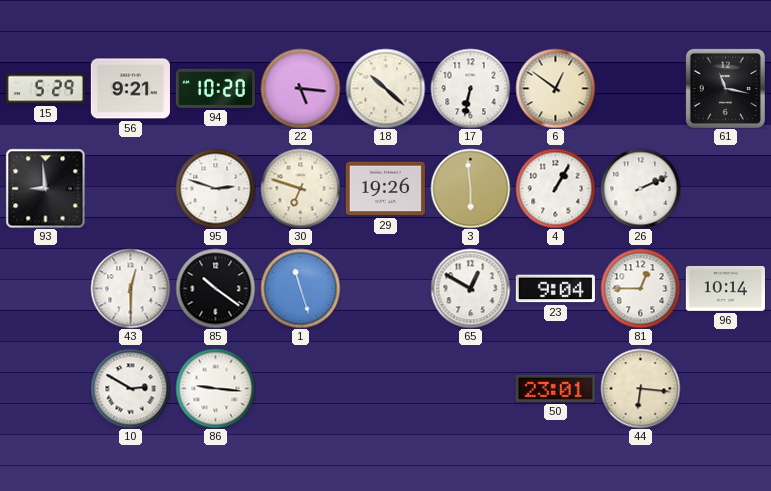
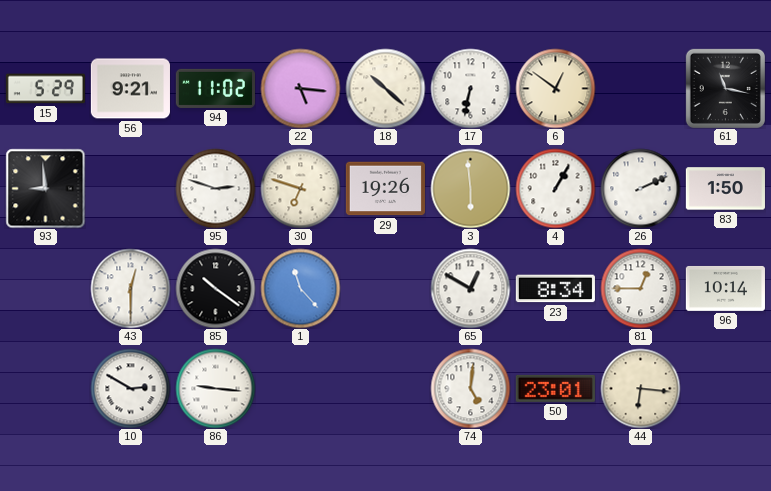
94: 10:20 -> 11:02 (215, 88)
83: none -> 1:50 (725, 189)
1: 11:27 -> 11:23 (300, 288)
23: 9:04 -> 8:34 (555, 289)
74: none -> 5:01 (470, 388)
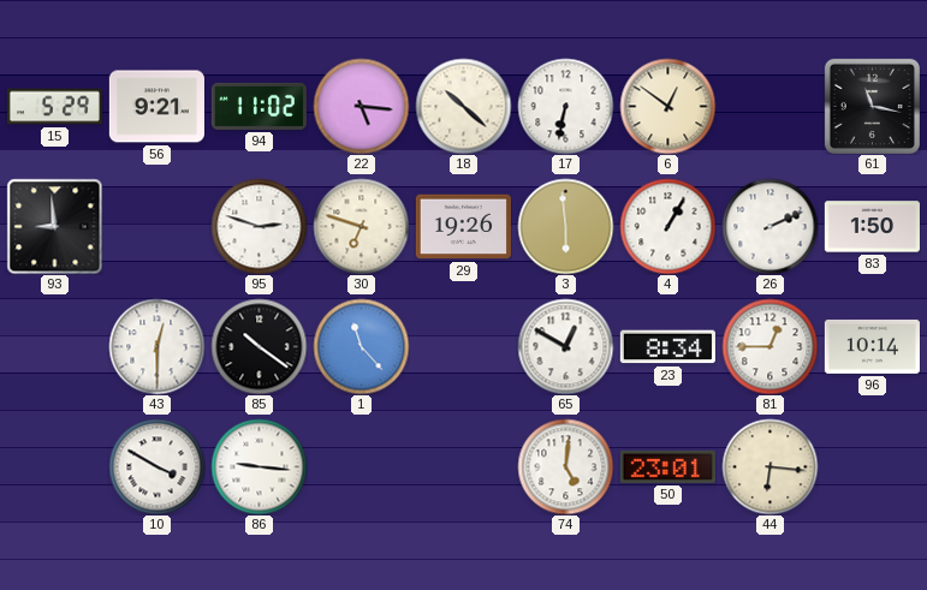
10: 2:50 -> 3:50 (156, 466)
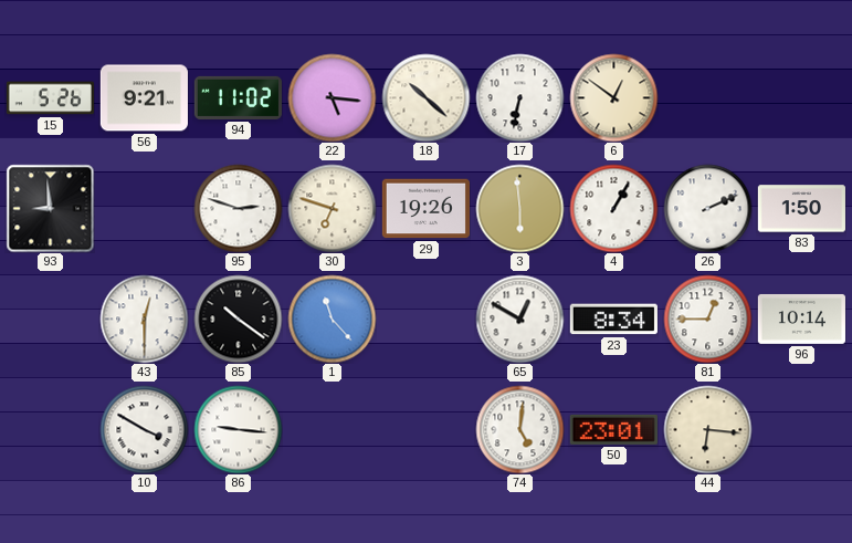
15: 5:29 -> 5:26 (50, 98)
61: 11:17 -> none (872, 106)
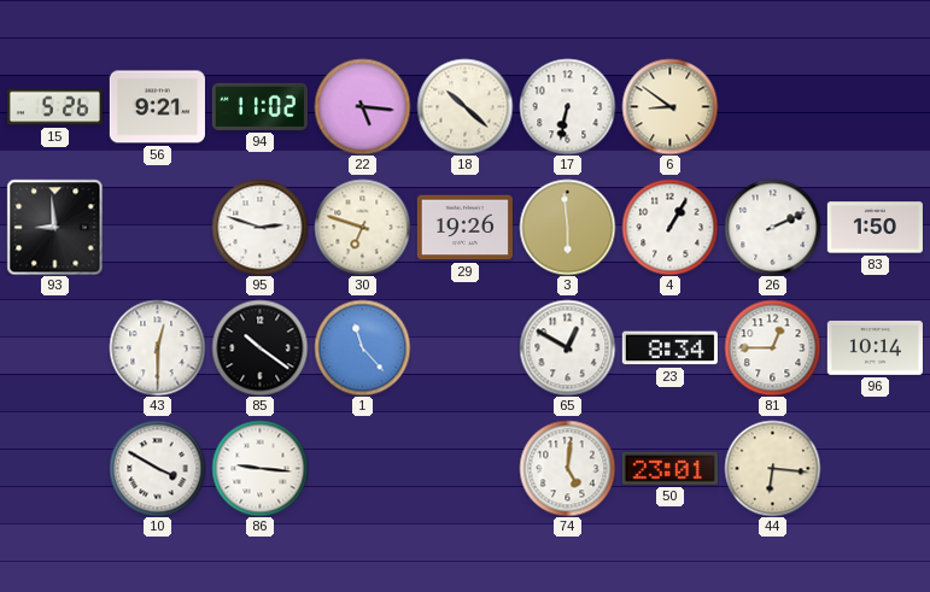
6: 12:51 -> 8:51 (669, 106)
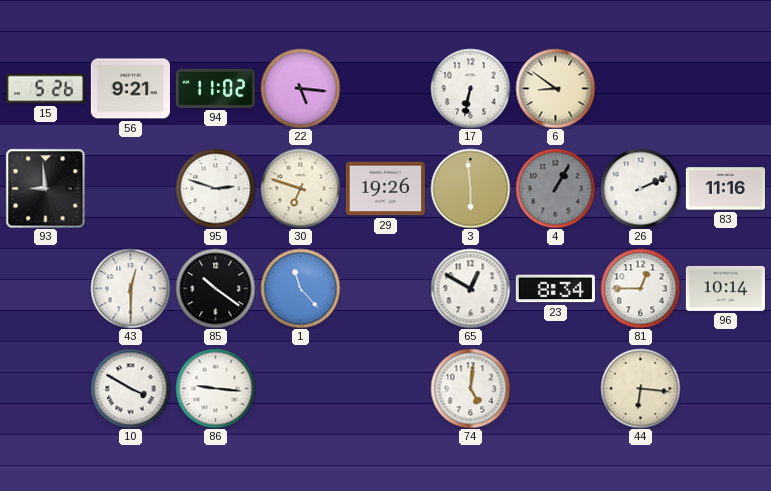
18: 10:22 -> none (464, 106)
4 dial: white -> grey (555, 188)
83: 1:50 -> 11:16 (725, 189)
50: 23:01 -> none (669, 468)
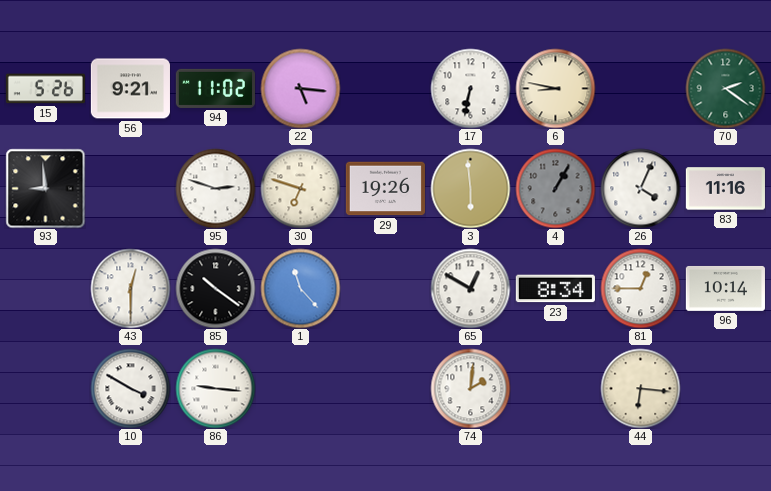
6: 8:51 -> 8:47 (555, 88)
70: none -> 2:21 (725, 88)
26: 2:11 -> 4:04 (640, 188)
74: 5:01 -> 2:01 (470, 388)
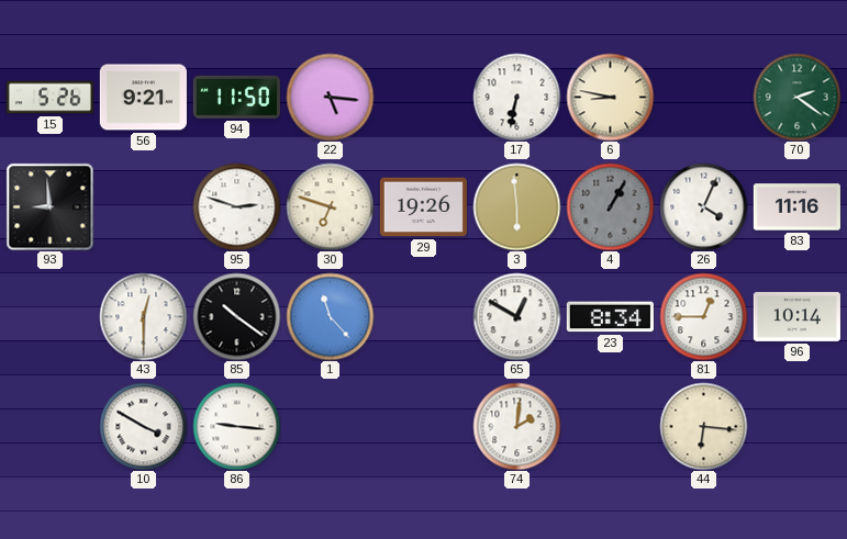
94: 11:02 -> 11:50 (236, 97)
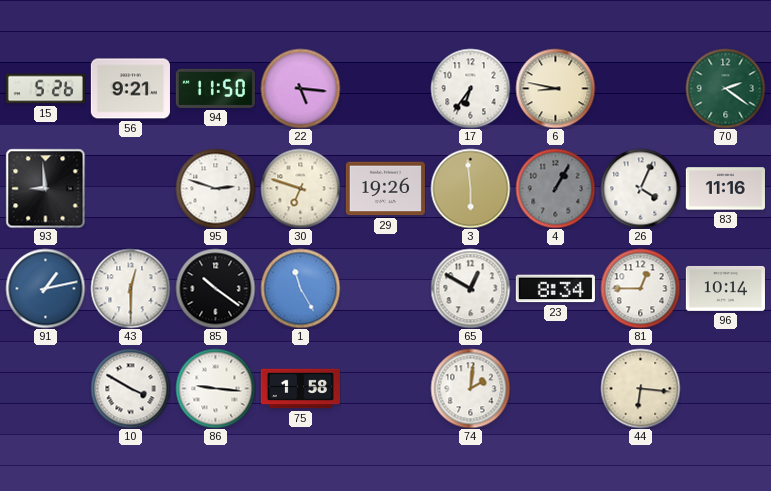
17: 6:32 -> 6:36 (470, 88)
91: none -> 1:13 (45, 288)
1: 11:23 -> 11:25 (300, 288)
75: none -> 1:58 (300, 389)
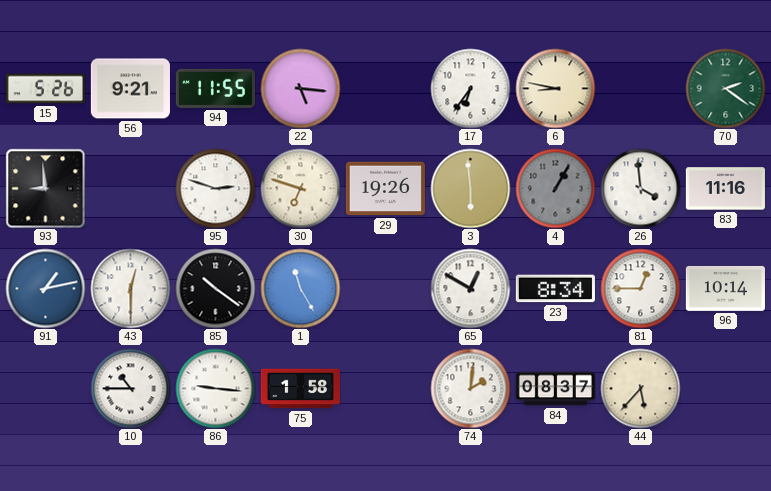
94: 11:50 -> 11:55 (215, 88)
26: 4:04 -> 3:59 (640, 188)
10: 3:50 -> 10:45 (130, 388)
84: none -> 08:37 (555, 389)
44: 6:16 -> 5:37 (640, 388)
